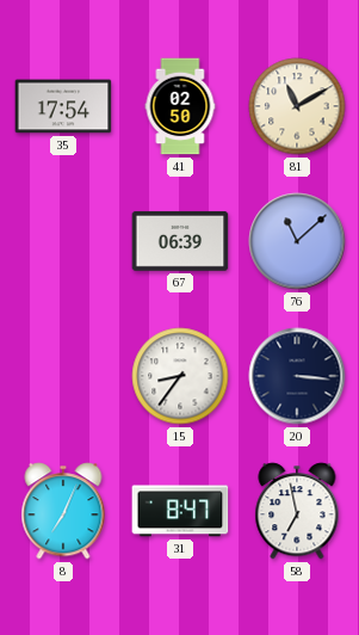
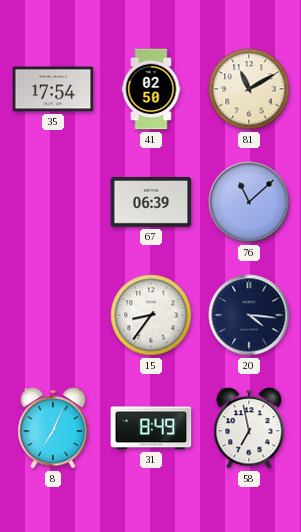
20: 3:16 -> 4:16 (249, 315)
31: 8:47 -> 8:49 (151, 428)
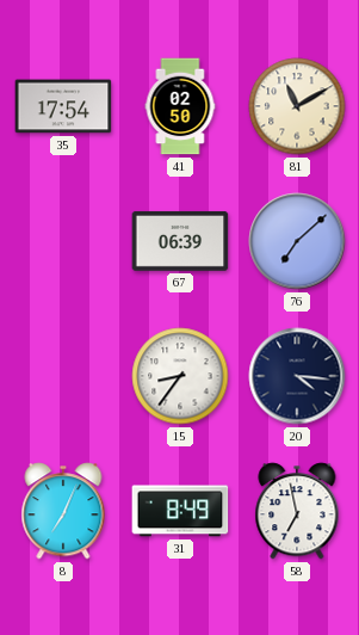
76: 11:08 -> 7:08 (297, 241)
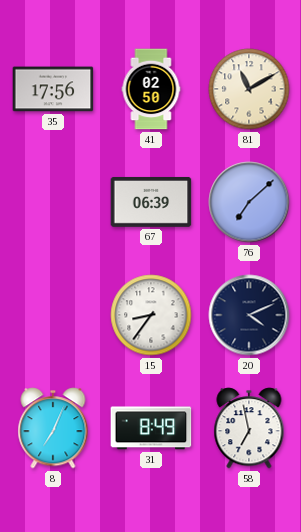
35: 17:54 -> 17:56 (53, 89)
20: 4:16 -> 4:11 (249, 315)
